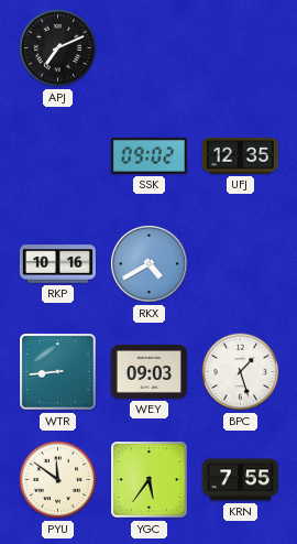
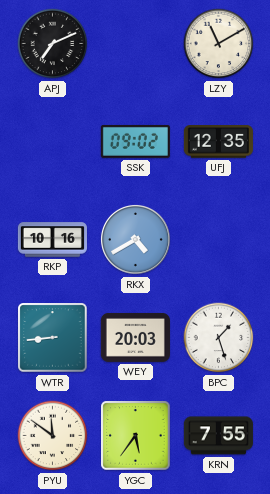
LZY: none -> 11:10 (219, 44)
WEY: 09:03 -> 20:03 (135, 337)
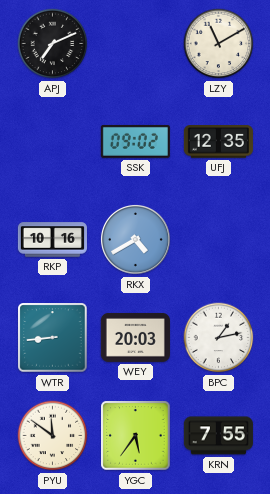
BPC: 1:27 -> 1:13 (219, 338)
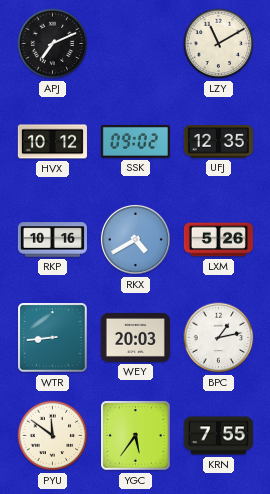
HVX: none -> 10:12 (52, 142)
LXM: none -> 5:26 (218, 240)
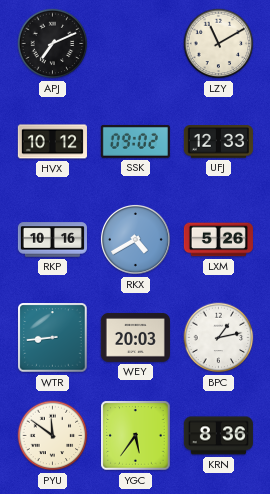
UFJ: 12:35 -> 12:33 (218, 142)
KRN: 7:55 -> 8:36 (218, 436)
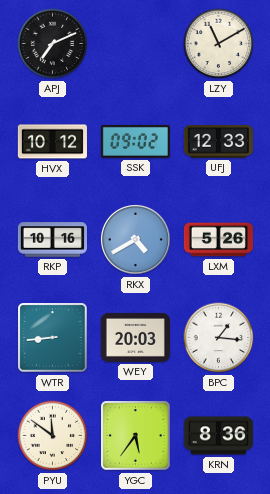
BPC: 1:13 -> 1:16 (219, 338)
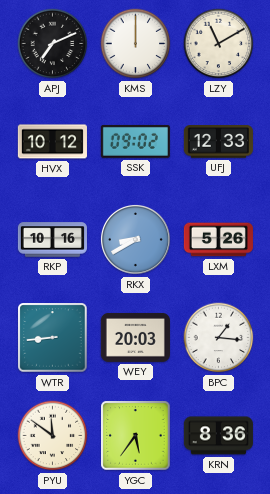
KMS: none -> 12:00 (136, 44)
RKX: 4:40 -> 8:40 (135, 239)
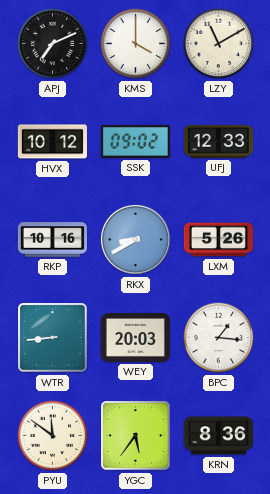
KMS: 12:00 -> 4:00 (136, 44)
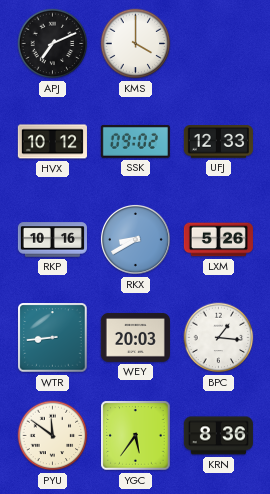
LZY: 11:10 -> none (219, 44)
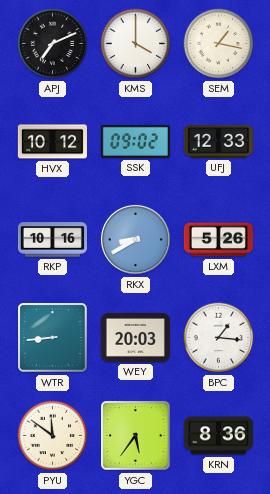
SEM: none -> 1:17 (219, 44)
